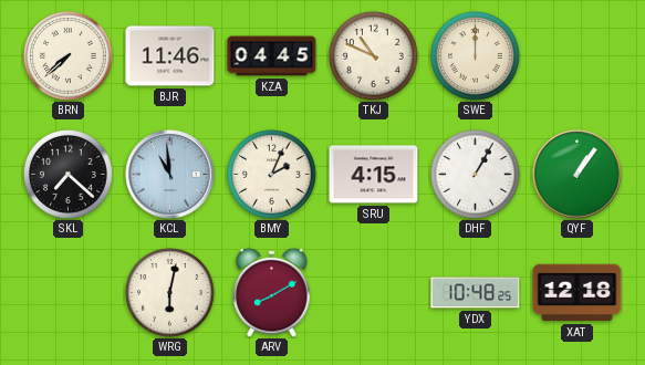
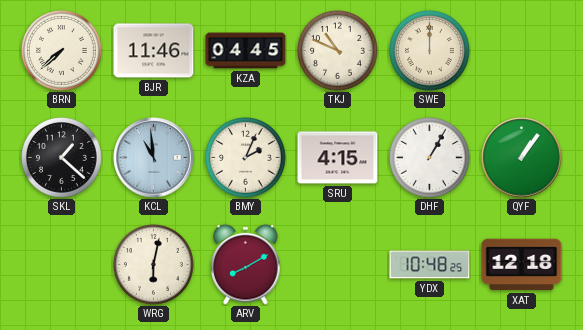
SKL: 7:22 -> 1:22 (62, 158)
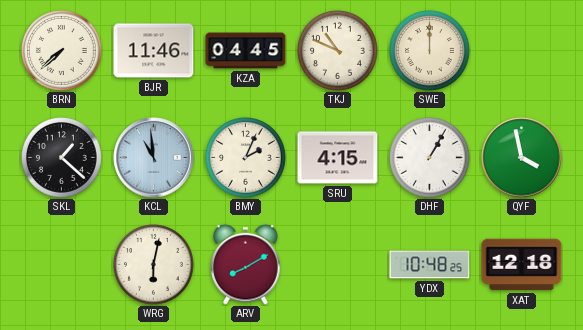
QYF: 1:06 -> 3:58 (522, 158)
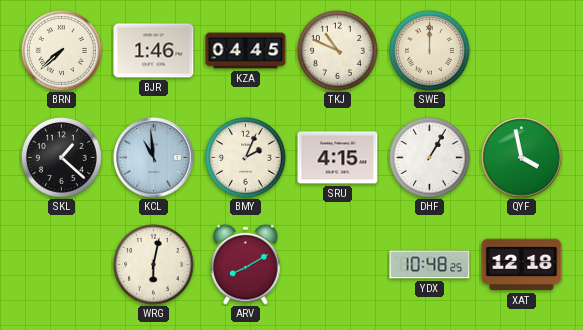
BJR: 11:46 -> 1:46 (154, 51)
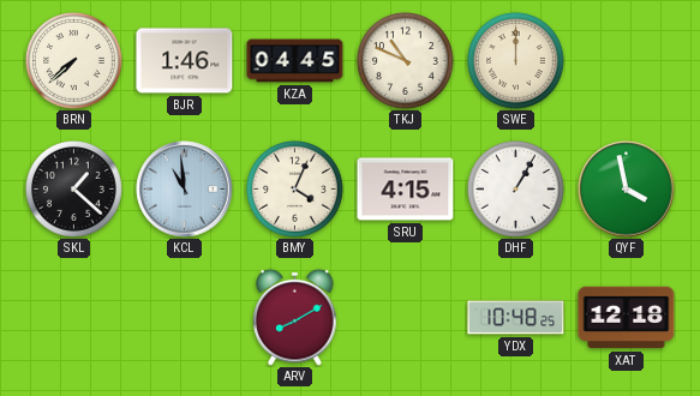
BMY: 2:04 -> 4:04 (295, 190)
WRG: 6:02 -> none (154, 265)
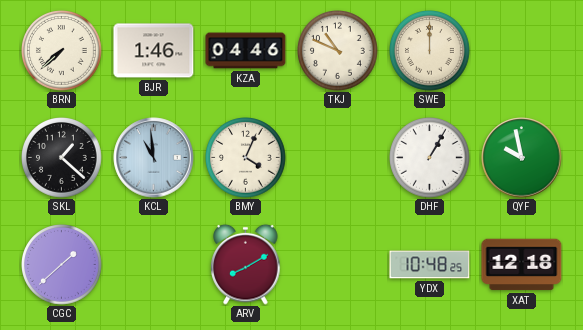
KZA: 04:45 -> 04:46 (246, 51)
SRU: 4:15 -> none (406, 190)
QYF: 3:58 -> 9:58 (522, 158)
CGC: none -> 1:38 (62, 265)
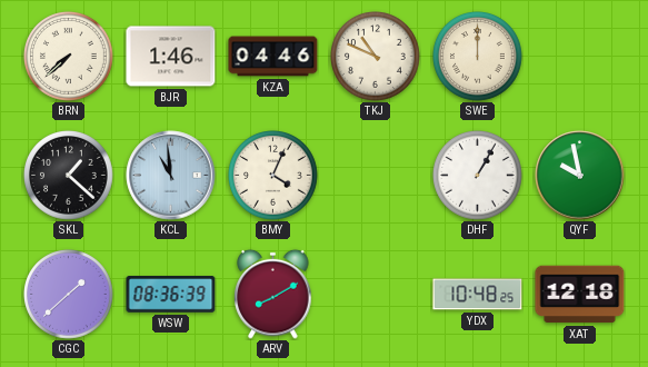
WSW: none -> 08:36 (171, 295)
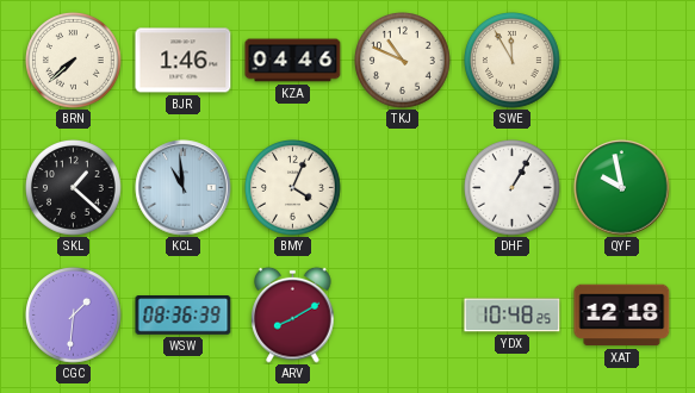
SWE: 12:00 -> 11:55 (513, 61)
CGC: 1:38 -> 1:31 (74, 316)
